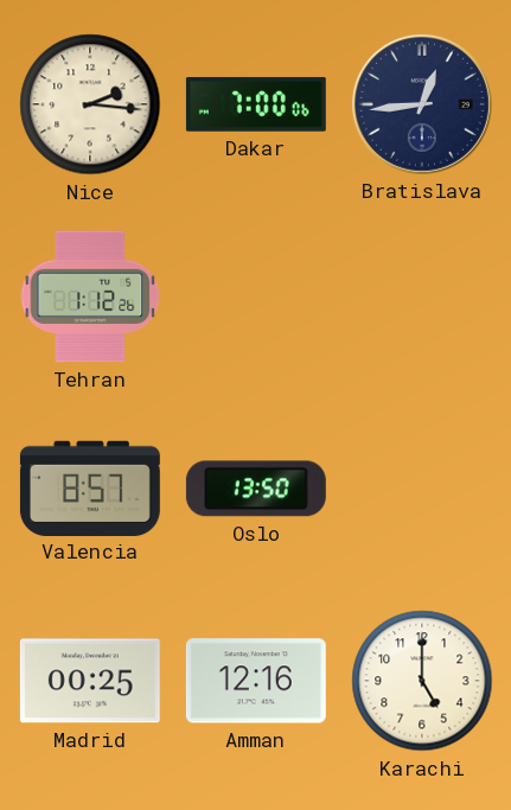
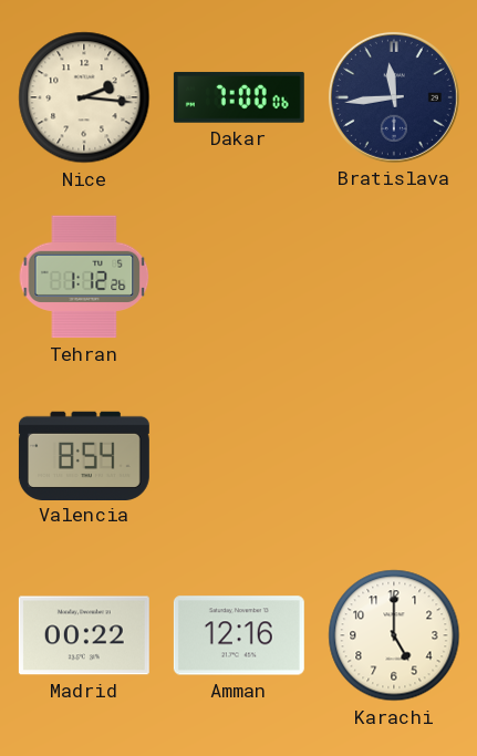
Bratislava: 12:44 -> 11:44 (394, 97)
Valencia: 8:57 -> 8:54 (84, 455)
Oslo: 13:50 -> none (256, 489)
Madrid: 00:25 -> 00:22 (84, 635)
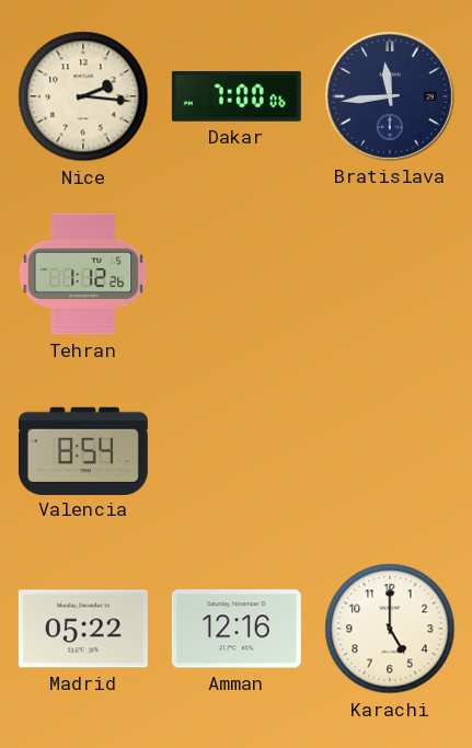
Madrid: 00:22 -> 05:22 (83, 629)
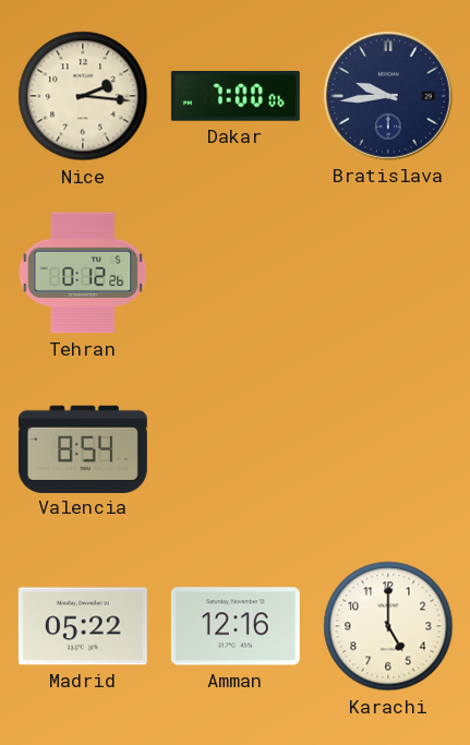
Bratislava: 11:44 -> 9:44 (388, 96)
Tehran: 1:12 -> 0:12 (83, 273)
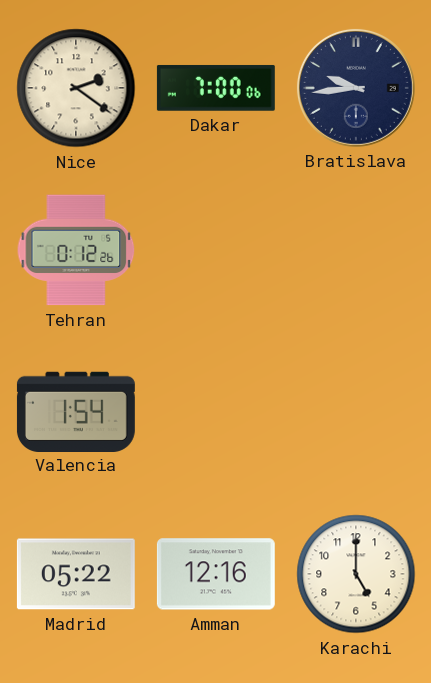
Nice: 2:16 -> 2:21 (76, 88)
Valencia: 8:54 -> 1:54 (76, 411)
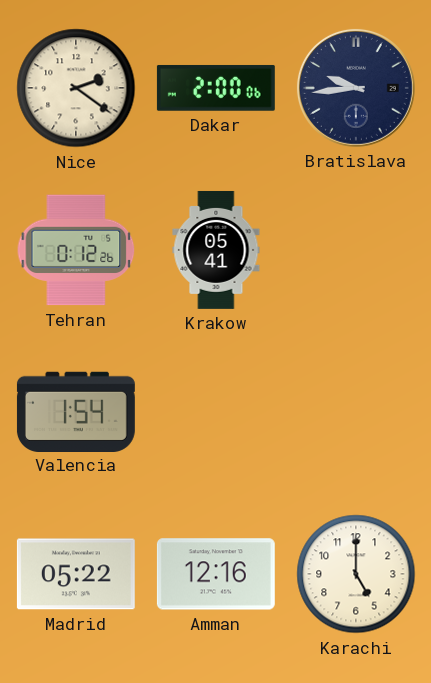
Dakar: 7:00 -> 2:00 (216, 88)
Krakow: none -> 05:41 (216, 250)
